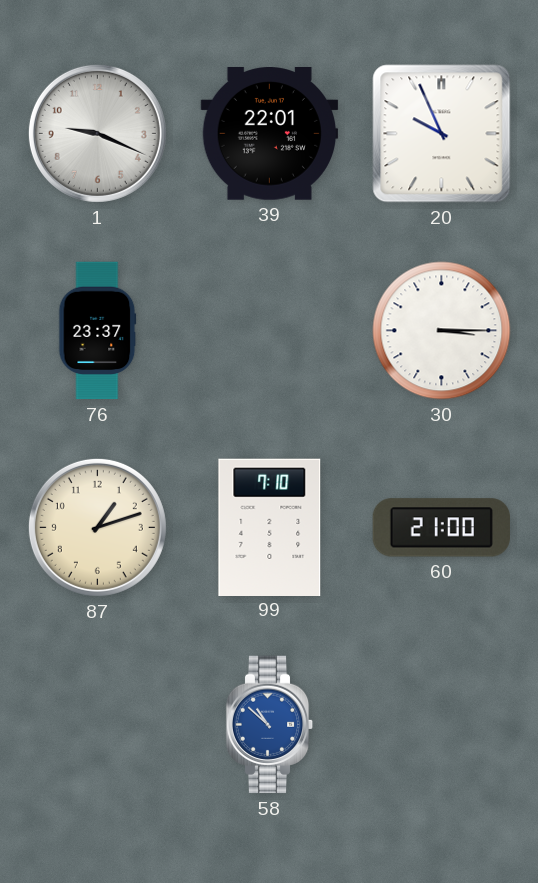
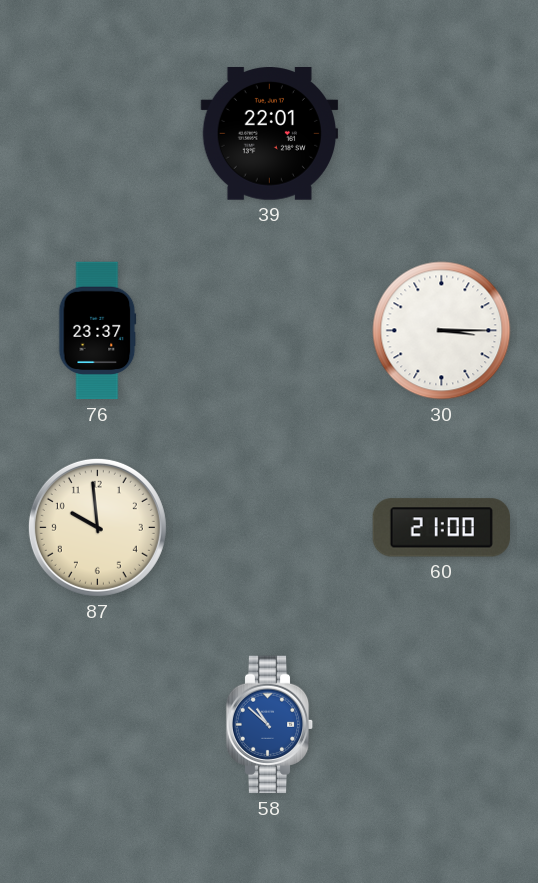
1: 9:19 -> none (97, 133)
20: 9:56 -> none (442, 134)
87: 1:12 -> 9:59 (97, 527)
99: 7:10 -> none (270, 527)
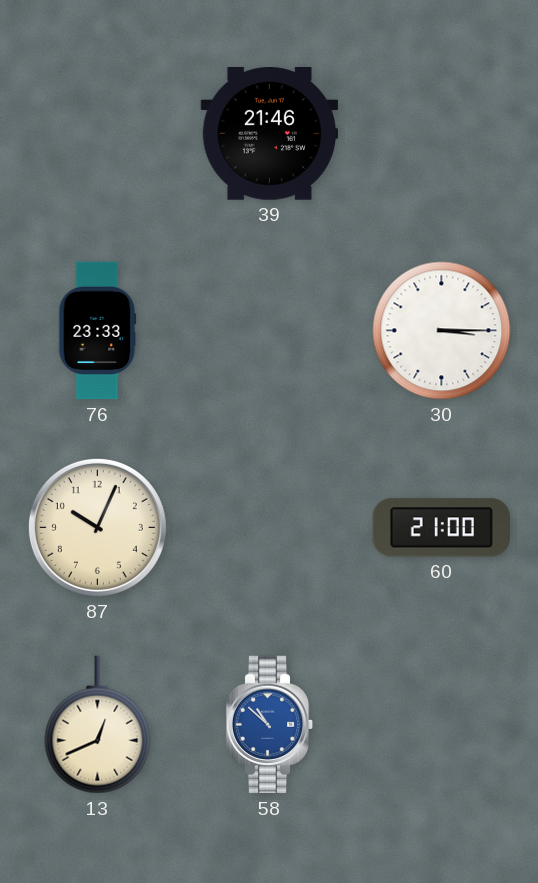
39: 22:01 -> 21:46 (270, 134)
76: 23:37 -> 23:33 (98, 331)
87: 9:59 -> 10:04 (97, 527)
13: none -> 12:41 (98, 725)
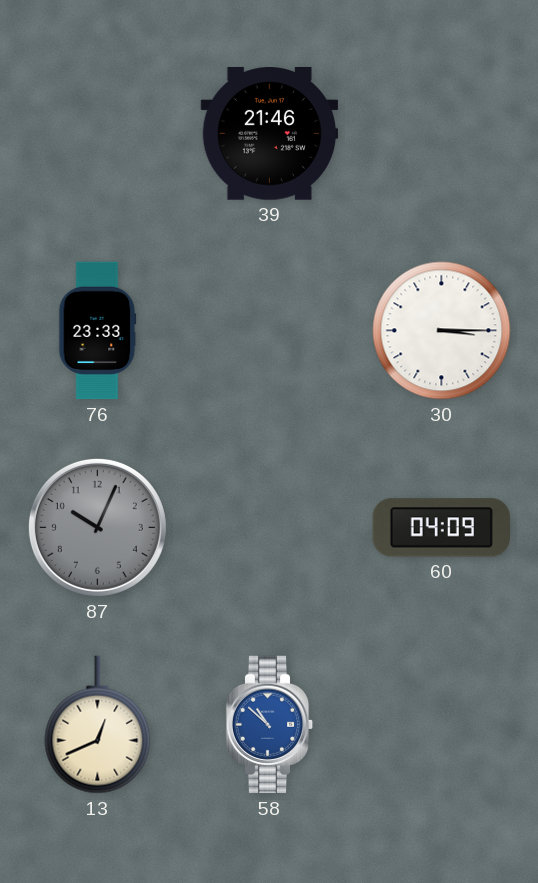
87 dial: cream -> grey (97, 527)
60: 21:00 -> 04:09 (441, 528)
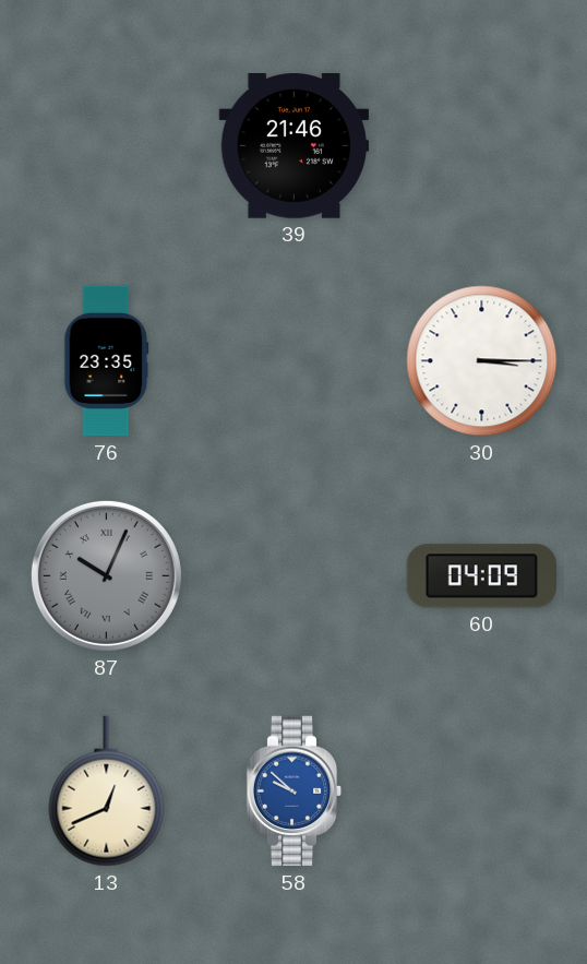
76: 23:33 -> 23:35 (107, 361)
87 numerals: Arabic -> Roman (106, 575)
58: 10:52 -> 9:52 (295, 792)
